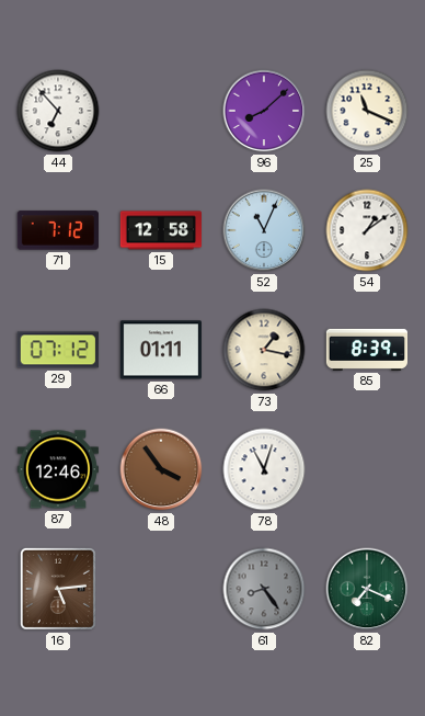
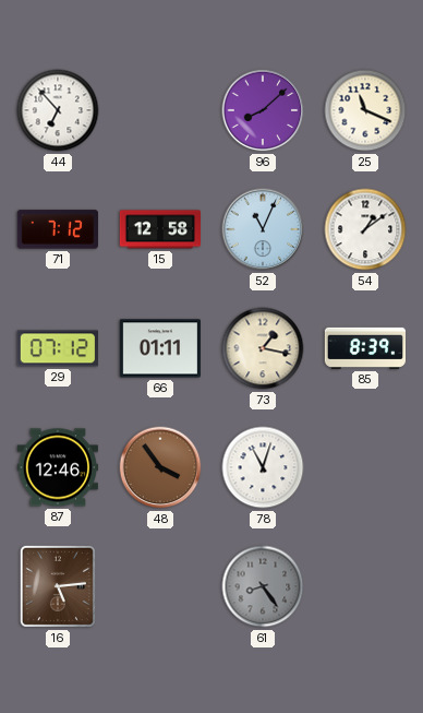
82: 7:19 -> none (367, 589)
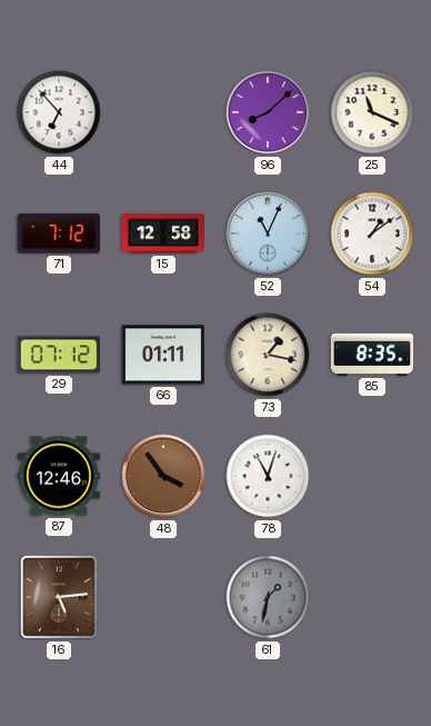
85: 8:39 -> 8:35 (371, 355)
61: 8:24 -> 1:32 (268, 597)
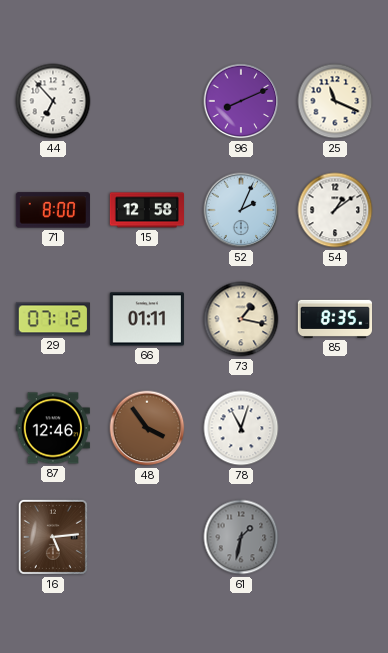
96: 8:08 -> 8:11 (241, 101)
71: 7:12 -> 8:00 (53, 210)
52: 11:04 -> 2:04 (241, 210)
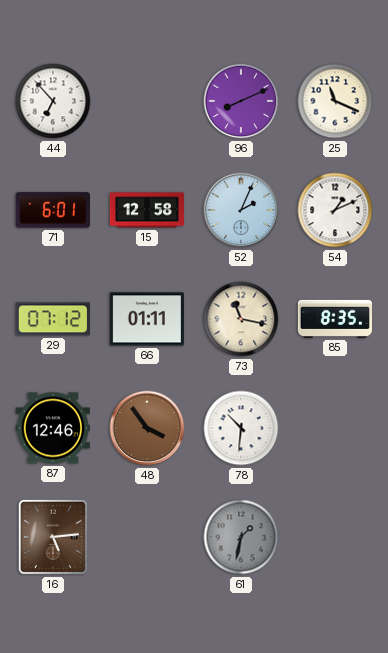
71: 8:00 -> 6:01 (53, 210)
54: 1:09 -> 1:11 (335, 210)
73: 1:17 -> 11:17 (241, 319)
78: 11:03 -> 10:31 (241, 428)
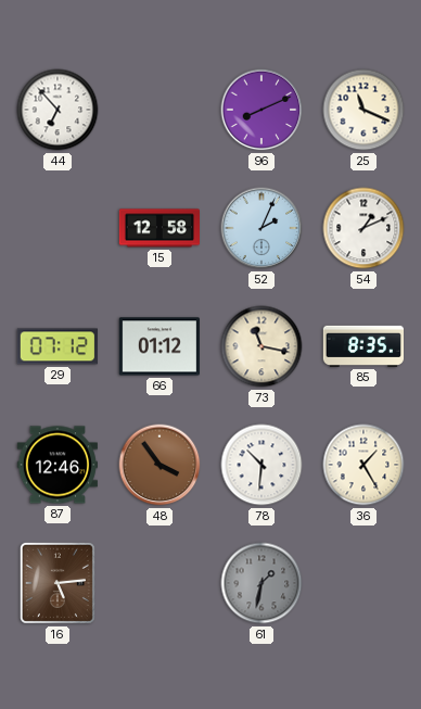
71: 6:01 -> none (53, 210)
66: 01:11 -> 01:12 (158, 346)
36: none -> 1:25 (363, 465)
